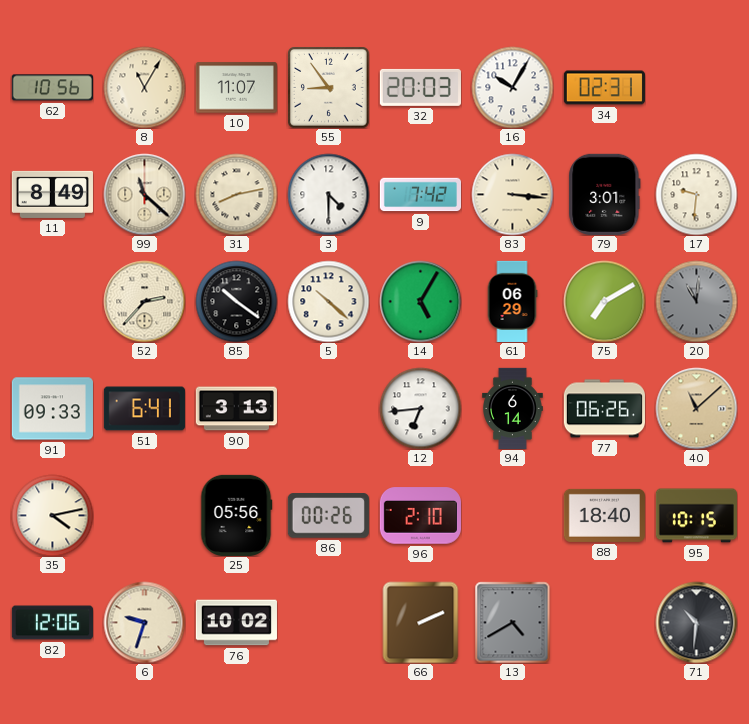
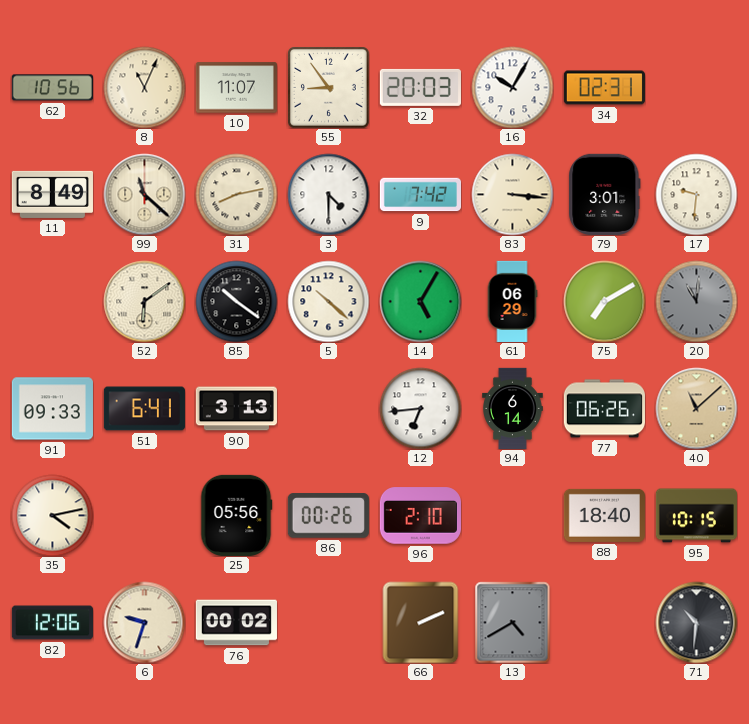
8: 11:05 -> 11:04 (144, 87)
52: 2:37 -> 6:09 (144, 301)
76: 10:02 -> 00:02 (236, 623)
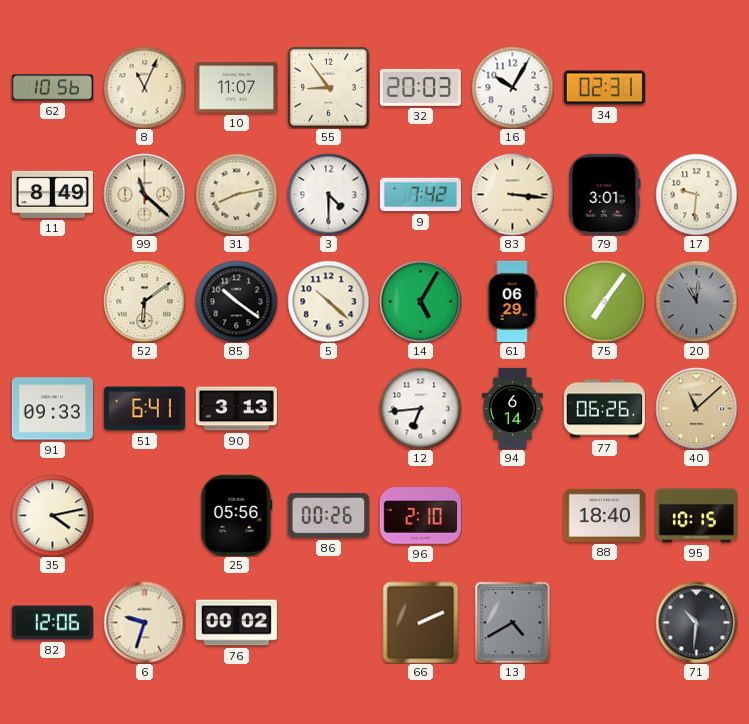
75: 7:10 -> 7:06 (604, 301)
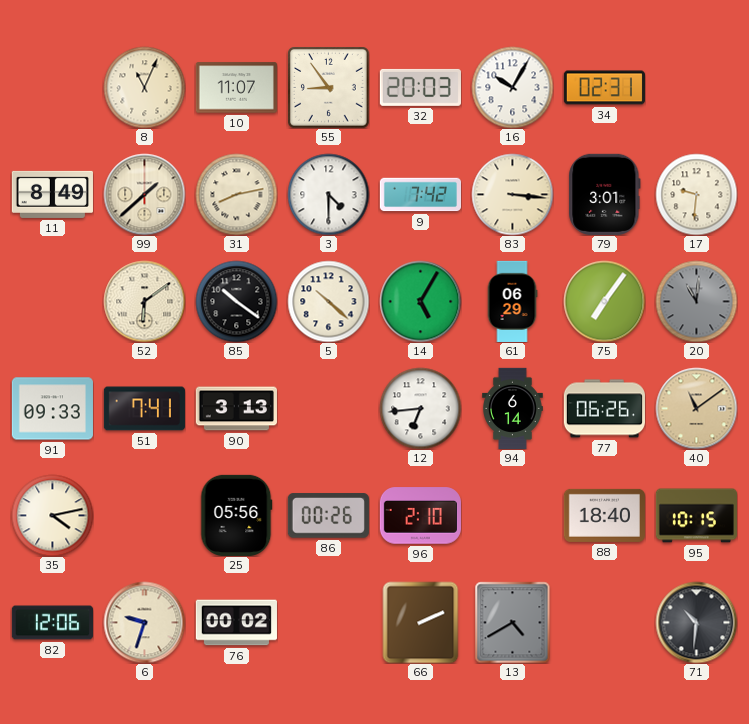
62: 10:56 -> none (52, 88)
99: 11:22 -> 1:38 (144, 194)
51: 6:41 -> 7:41 (144, 409)
40: 11:08 -> 11:09 (696, 408)
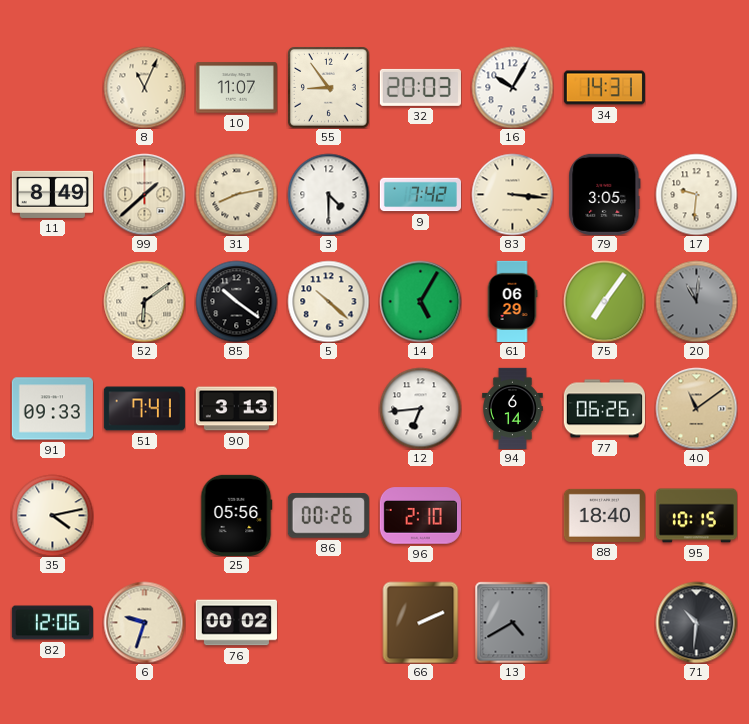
34: 02:31 -> 14:31 (604, 88)
79: 3:01 -> 3:05 (605, 194)
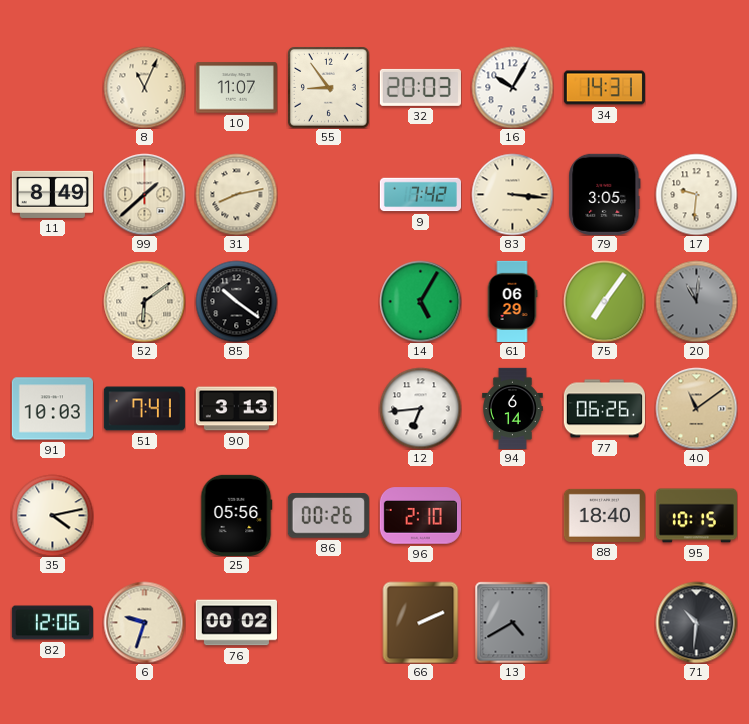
3: 4:30 -> none (328, 194)
5: 10:22 -> none (328, 301)
91: 09:33 -> 10:03 (52, 409)
